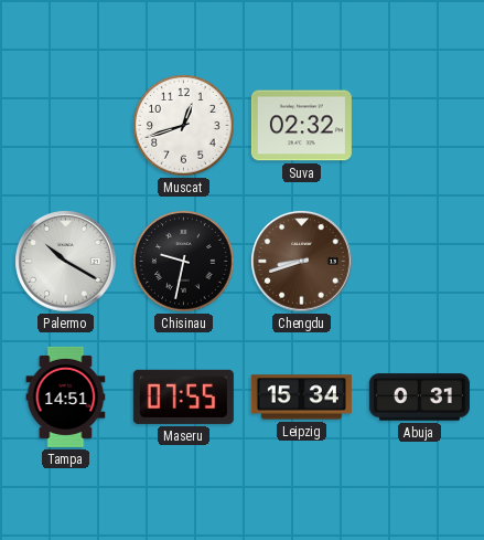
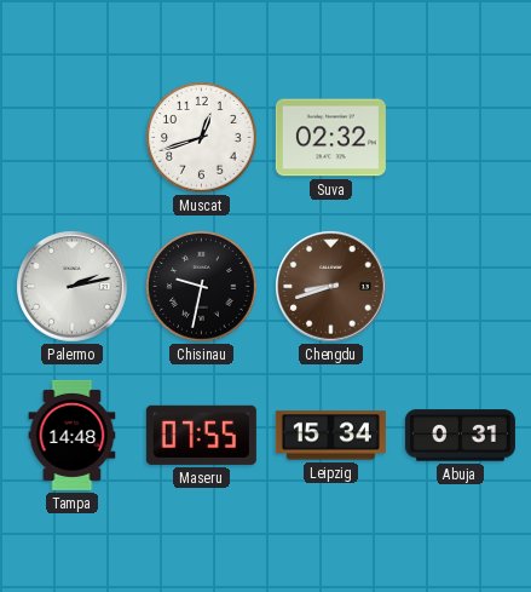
Palermo: 10:20 -> 2:13 (73, 287)
Tampa: 14:51 -> 14:48 (73, 435)
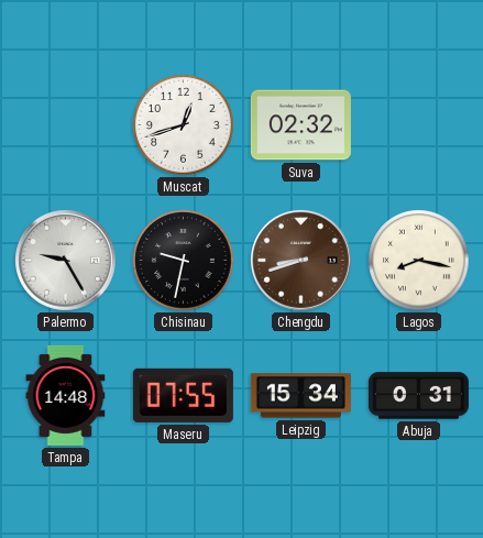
Palermo: 2:13 -> 9:25 (66, 261)
Lagos: none -> 8:17 (419, 261)
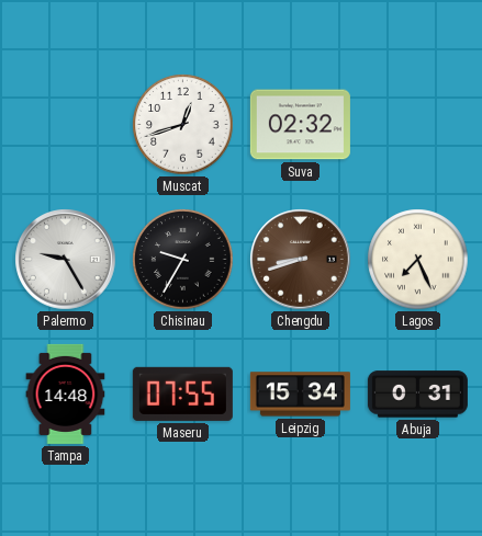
Chisinau: 9:32 -> 9:35 (183, 260)
Lagos: 8:17 -> 7:26 (418, 260)
